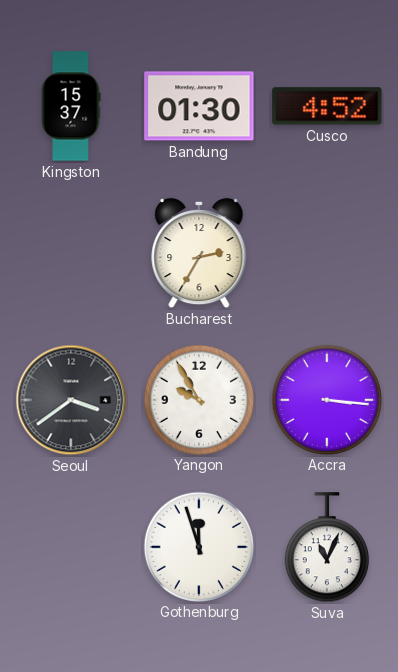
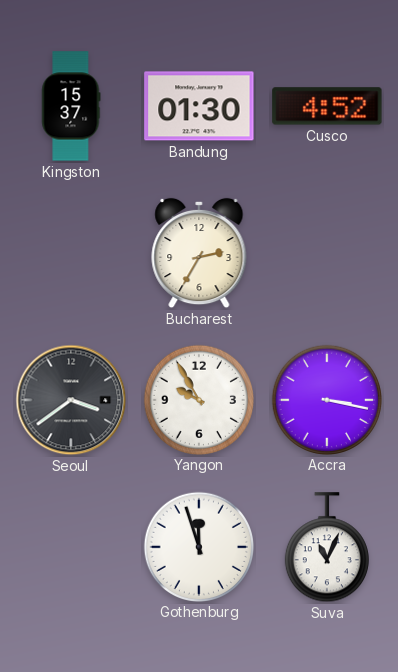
Accra: 3:16 -> 3:17 (326, 399)
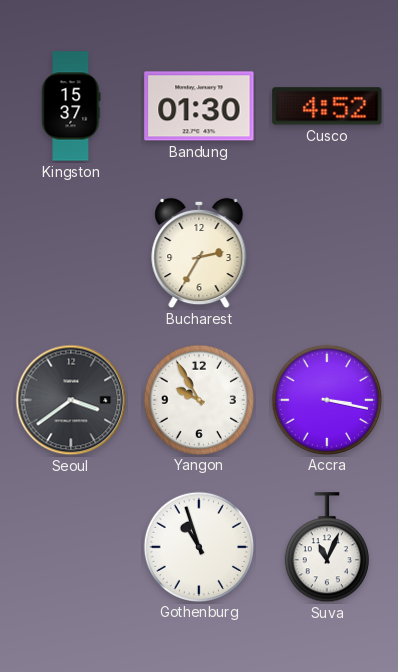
Gothenburg: 11:57 -> 10:57 (198, 546)
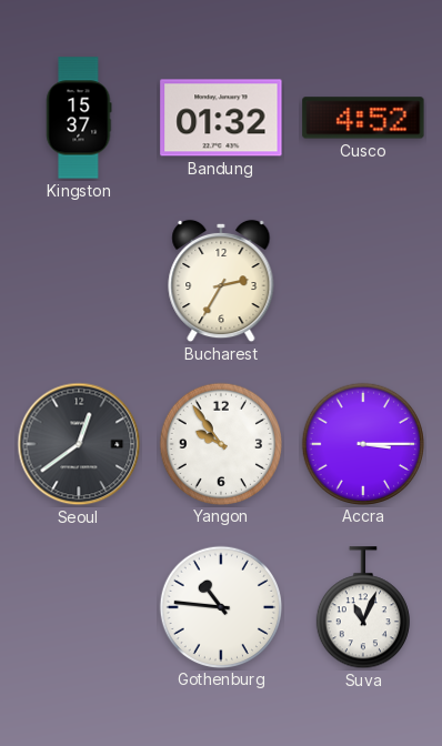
Bandung: 01:30 -> 01:32 (221, 118)
Seoul: 3:39 -> 12:39 (79, 444)
Yangon: 9:55 -> 9:54 (220, 443)
Accra: 3:17 -> 3:15 (362, 443)
Gothenburg: 10:57 -> 10:46 (220, 606)
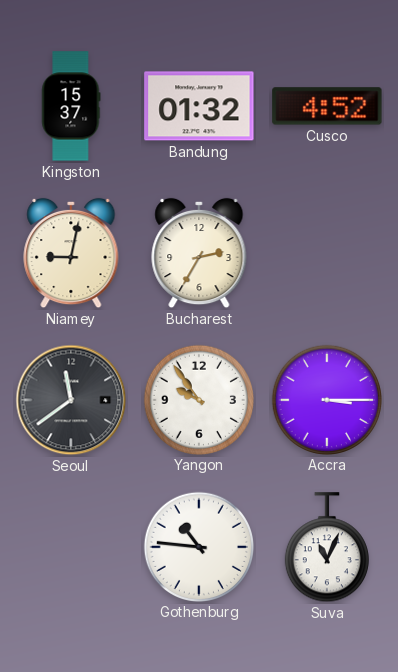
Niamey: none -> 9:02 (71, 253)
Seoul: 12:39 -> 11:39 (71, 400)
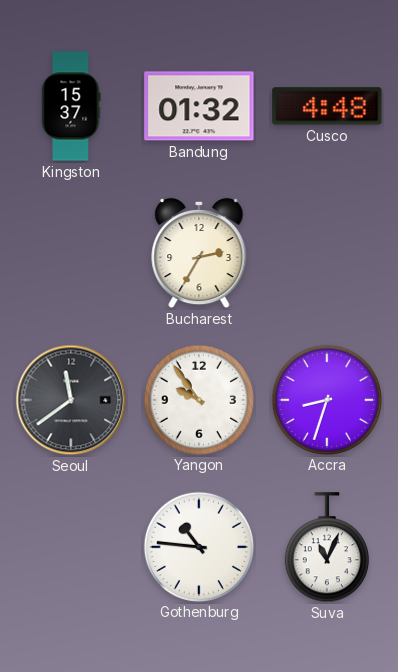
Cusco: 4:52 -> 4:48 (327, 106)
Niamey: 9:02 -> none (71, 253)
Accra: 3:15 -> 8:33 (326, 399)
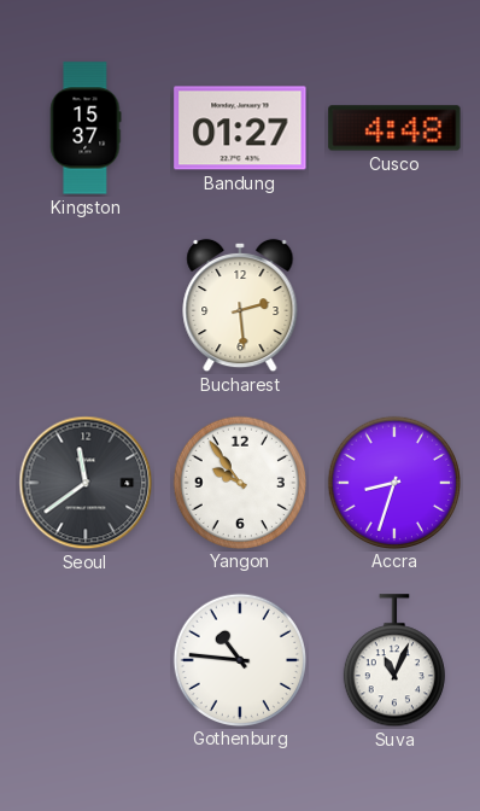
Bandung: 01:32 -> 01:27 (240, 128)
Bucharest: 2:35 -> 2:29 (240, 305)
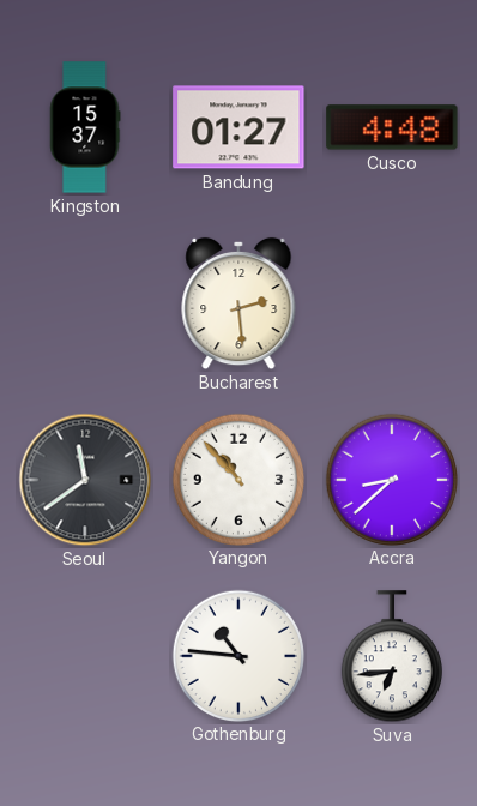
Yangon: 9:54 -> 10:53 (237, 479)
Accra: 8:33 -> 8:38 (391, 479)
Suva: 11:04 -> 6:44 (392, 657)
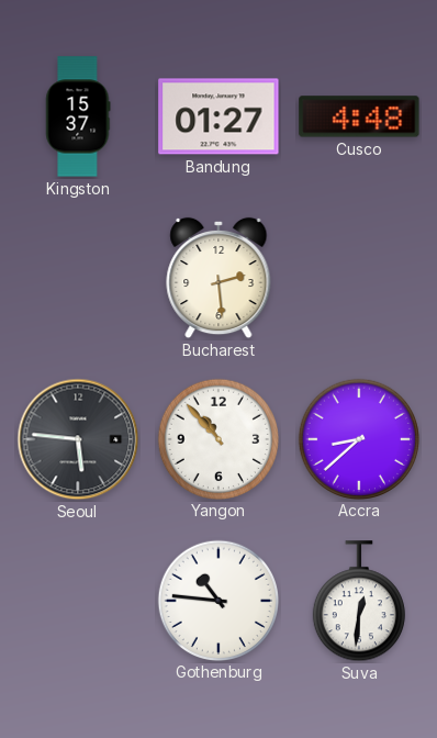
Seoul: 11:39 -> 5:46 (78, 439)
Suva: 6:44 -> 12:31 (359, 602)
